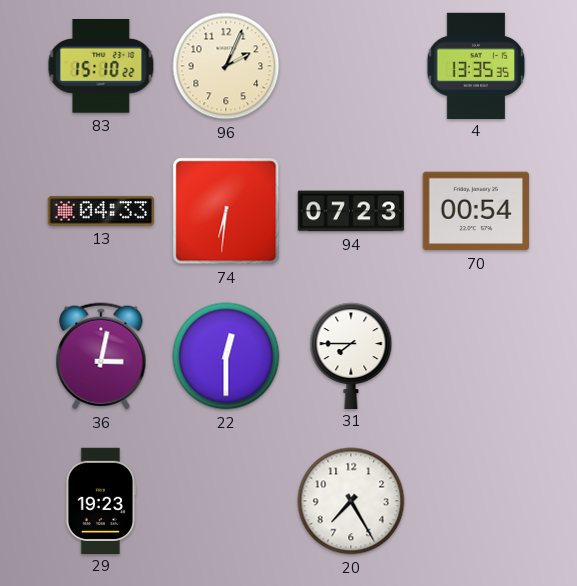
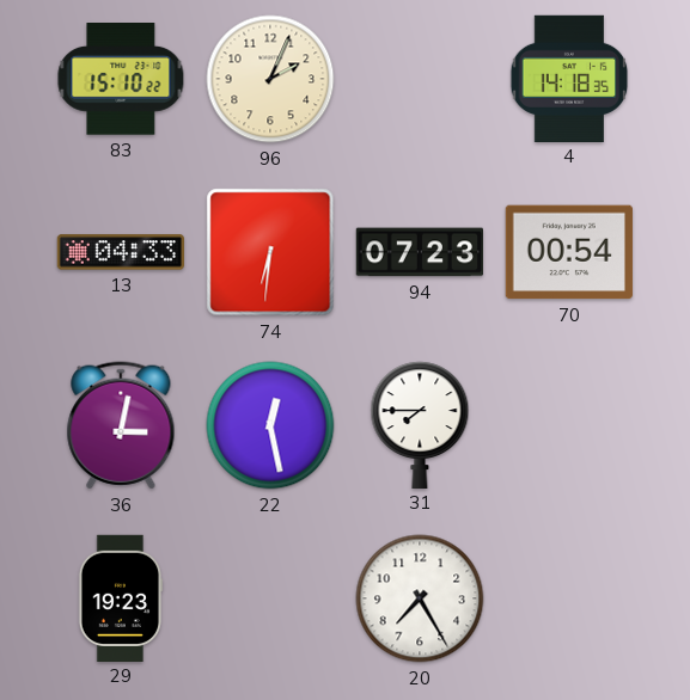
4: 13:35 -> 14:18 (569, 78)
22: 12:30 -> 12:28 (270, 425)
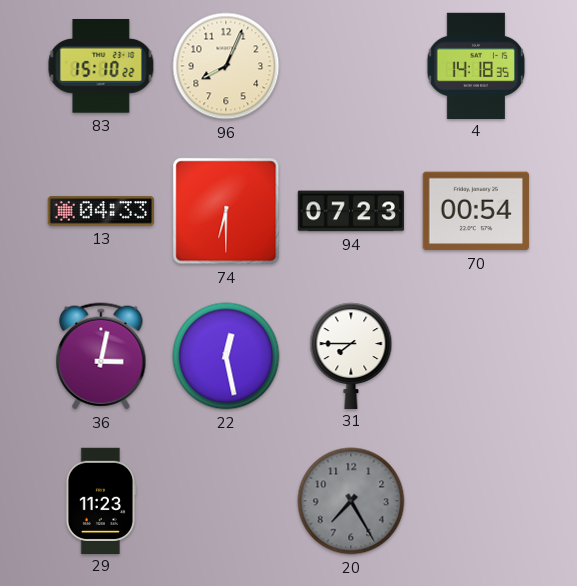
96: 2:04 -> 8:04 (226, 66)
74: 6:31 -> 6:30 (226, 211)
29: 19:23 -> 11:23 (100, 500)
20 dial: white -> grey (351, 501)
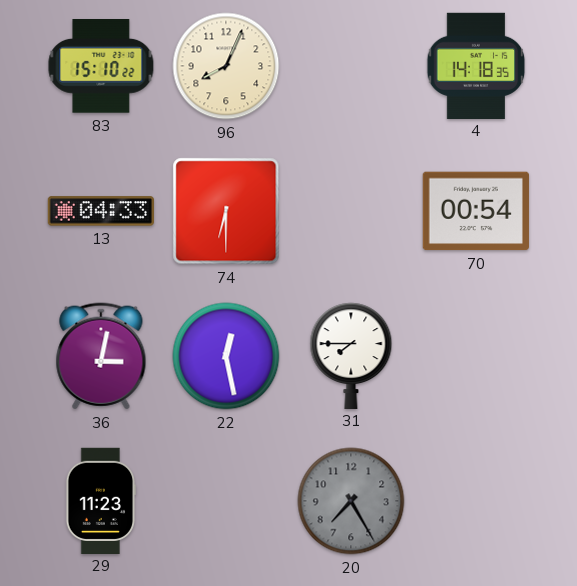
94: 07:23 -> none (350, 211)
